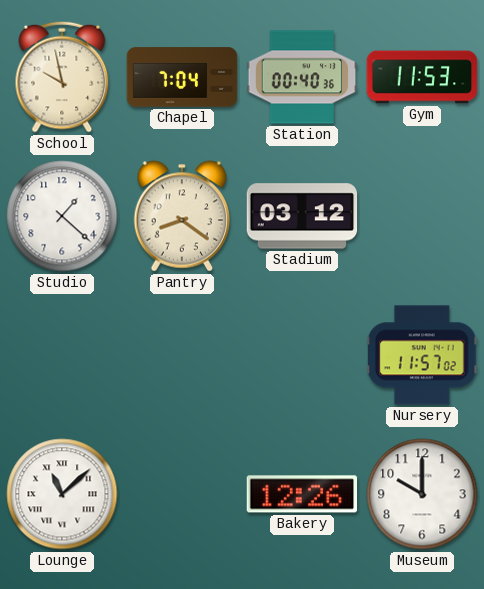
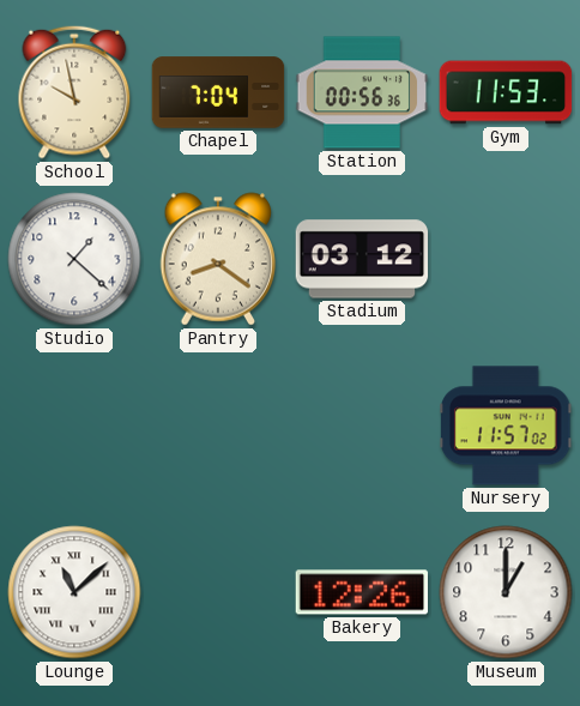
Station: 00:40 -> 00:56 (362, 92)
Museum: 10:00 -> 1:00 (506, 592)
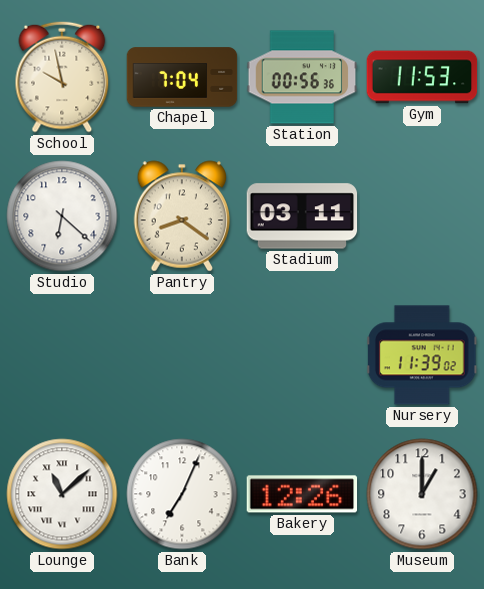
Studio: 1:22 -> 6:22 (62, 216)
Stadium: 03:12 -> 03:11 (302, 216)
Nursery: 11:57 -> 11:39 (423, 355)
Bank: none -> 7:04 (182, 494)
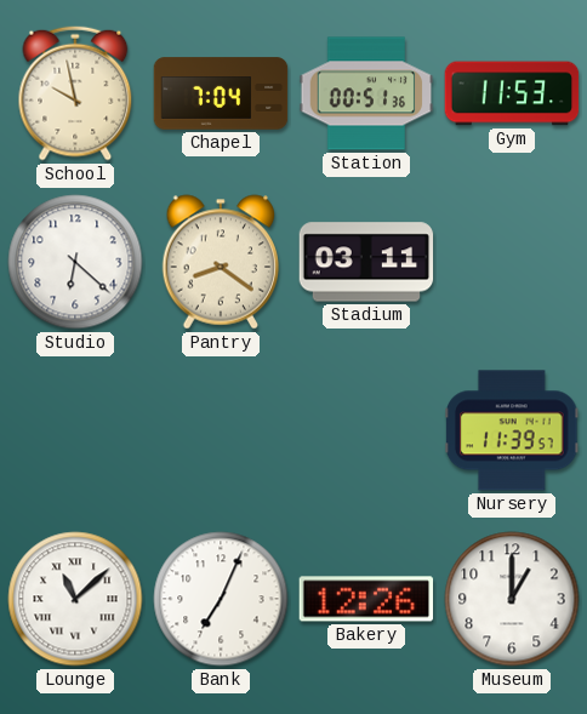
Station: 00:56 -> 00:51 (366, 93)
Nursery: 11:39:02 -> 11:39:57 (513, 430)
